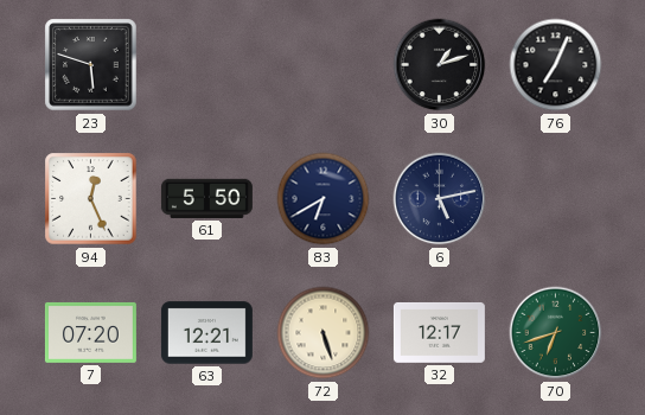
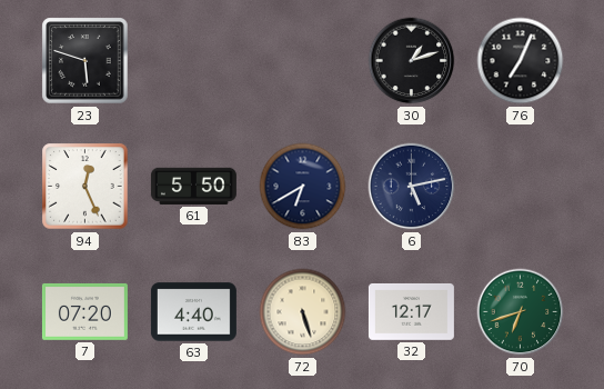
63: 12:21 -> 4:40 (193, 312)
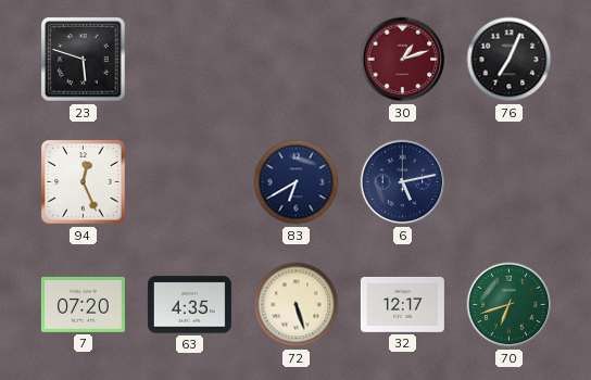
30 dial: black -> burgundy (403, 60)
61: 5:50 -> none (193, 186)
63: 4:40 -> 4:35 (189, 305)
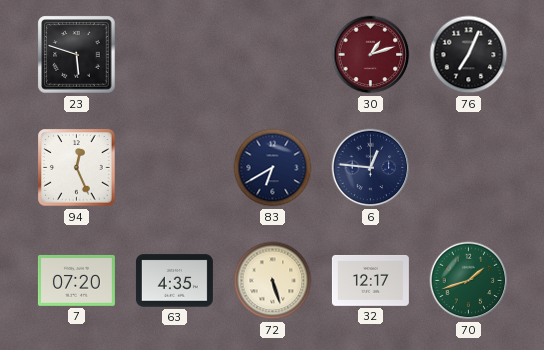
6: 5:13 -> 12:46 (371, 168)
70: 6:42 -> 1:42 (469, 281)
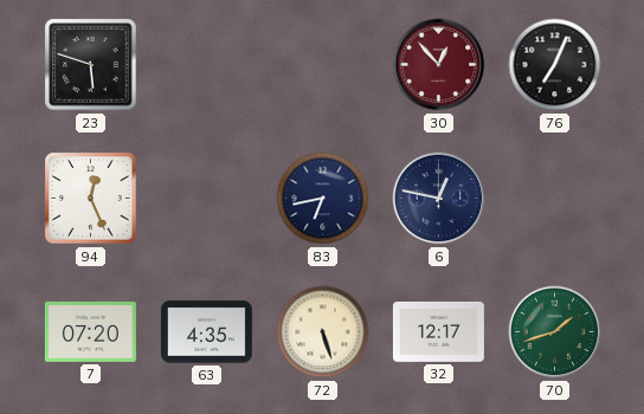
30: 1:12 -> 12:53 (439, 65)
83: 6:40 -> 6:43 (323, 199)
6: 12:46 -> 12:47 (439, 199)
